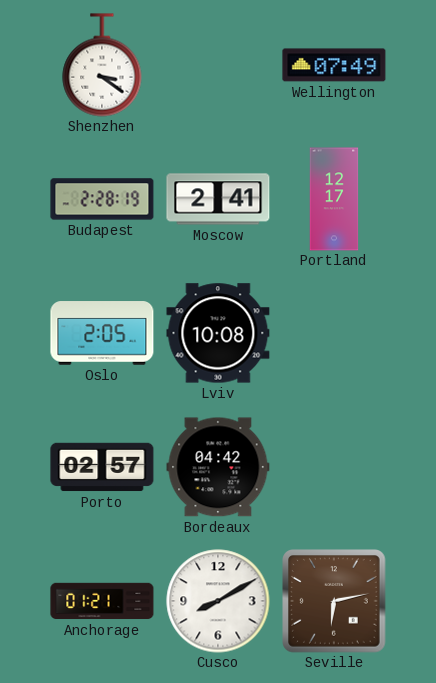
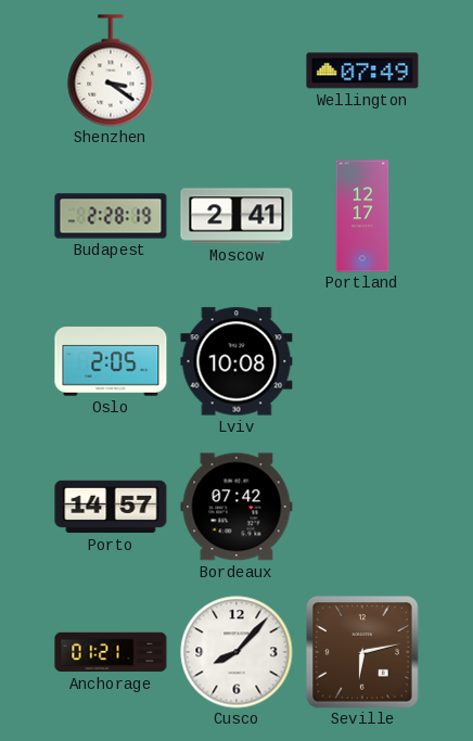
Porto: 02:57 -> 14:57 (111, 507)
Bordeaux: 04:42 -> 07:42 (237, 507)
Cusco: 8:10 -> 8:07 (237, 652)
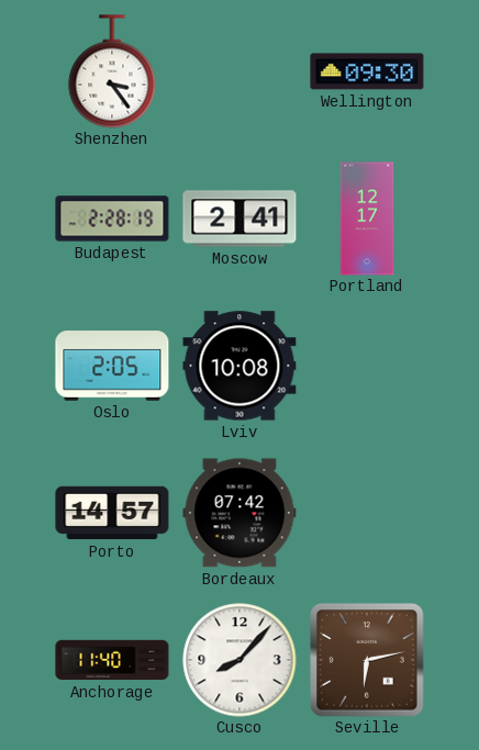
Shenzhen: 3:21 -> 3:24 (112, 71)
Wellington: 07:49 -> 09:30 (367, 71)
Anchorage: 01:21 -> 11:40 (112, 660)
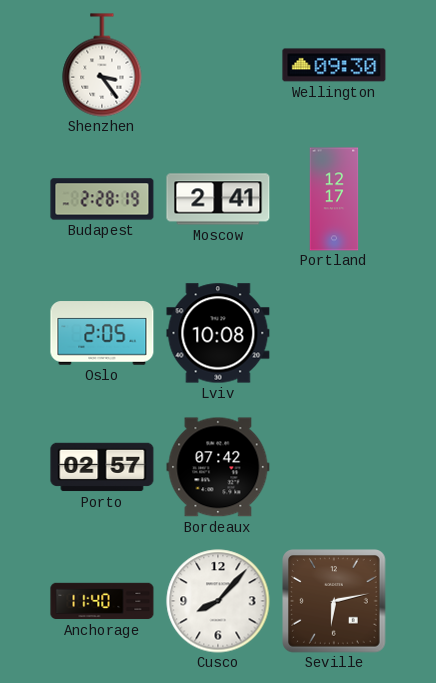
Porto: 14:57 -> 02:57 (102, 467)
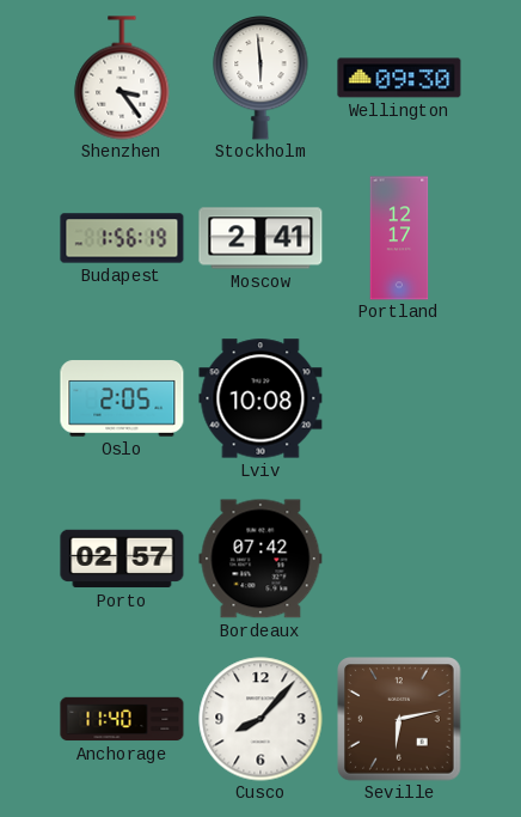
Stockholm: none -> 5:59 (260, 79)
Budapest: 2:28 -> 1:56 (122, 238)
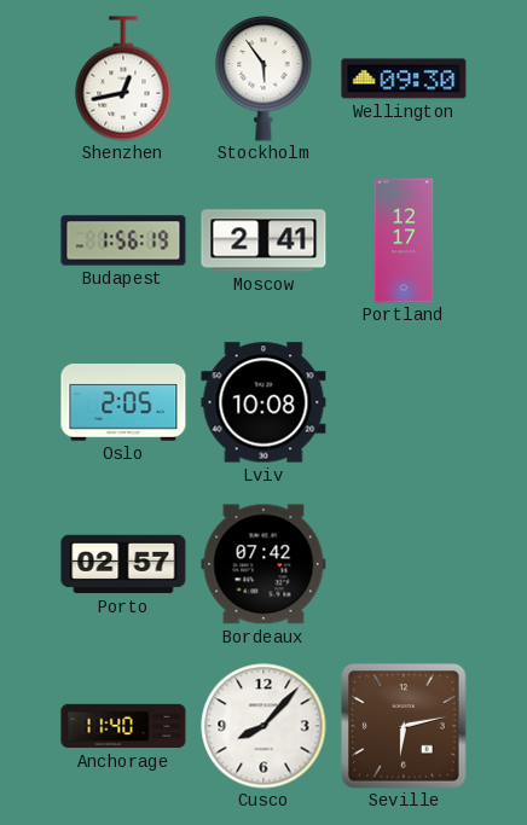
Shenzhen: 3:24 -> 12:43 (123, 79)
Stockholm: 5:59 -> 5:54 (263, 80)
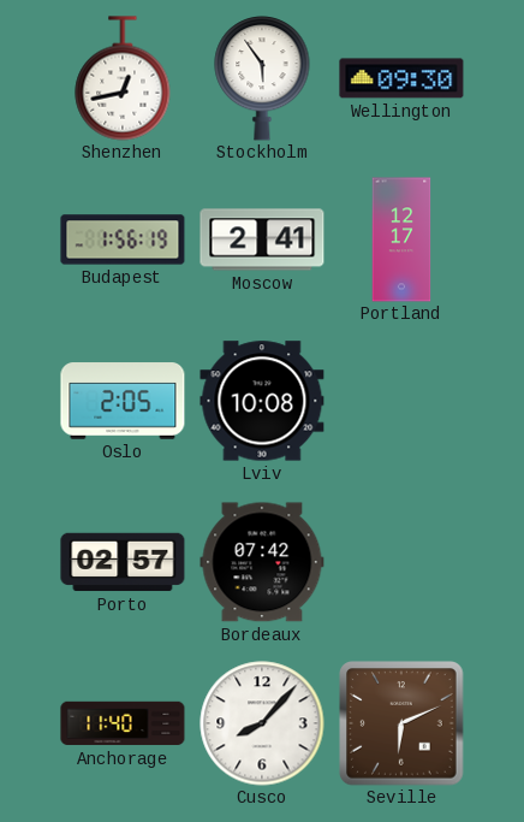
Seville: 6:13 -> 6:11 (401, 723)
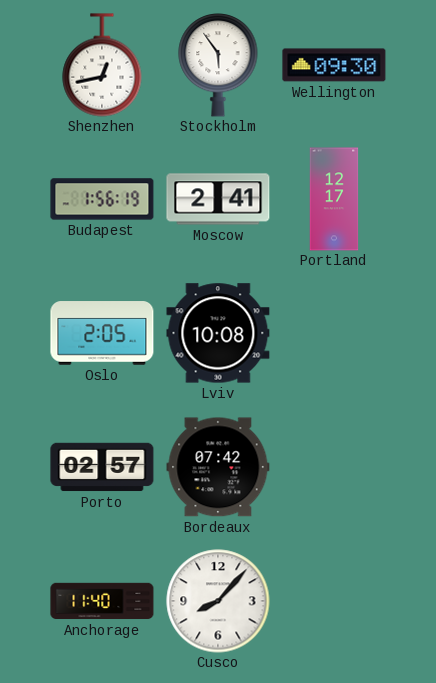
Seville: 6:11 -> none (401, 723)
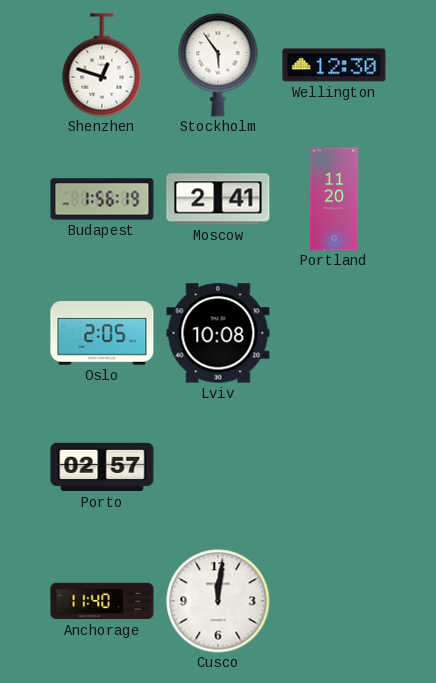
Shenzhen: 12:43 -> 12:48 (102, 65)
Wellington: 09:30 -> 12:30 (334, 65)
Portland: 12:17 -> 11:20 (334, 199)
Bordeaux: 07:42 -> none (218, 467)
Cusco: 8:07 -> 12:01 (218, 601)
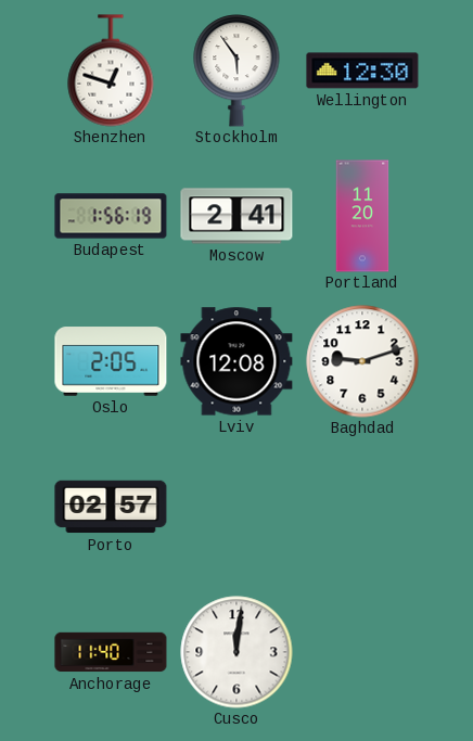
Lviv: 10:08 -> 12:08 (237, 361)
Baghdad: none -> 9:12 (362, 361)
